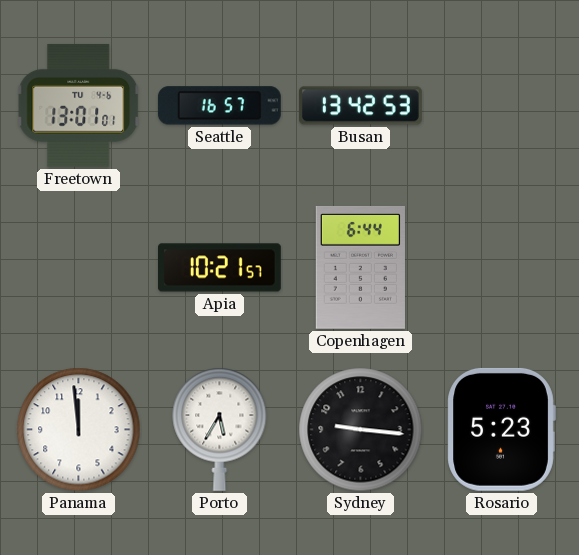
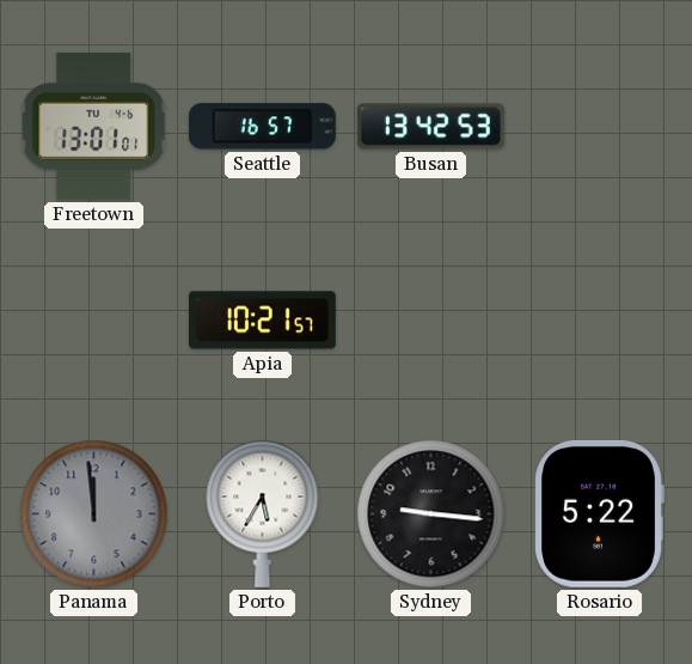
Copenhagen: 6:44 -> none (360, 267)
Panama dial: white -> grey (94, 514)
Rosario: 5:23 -> 5:22 (599, 513)
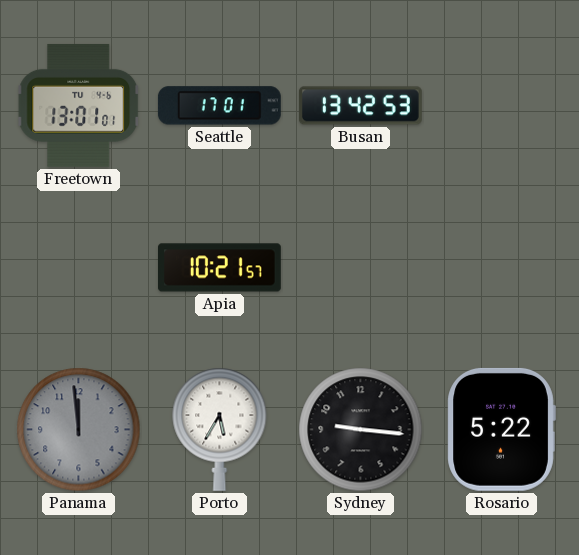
Seattle: 16:57 -> 17:01 (219, 106)
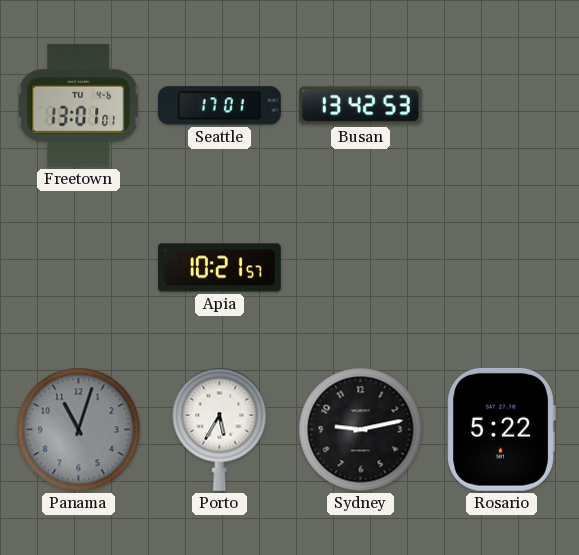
Panama: 11:59 -> 11:03 (79, 430)
Sydney: 9:16 -> 9:13 (361, 430)
